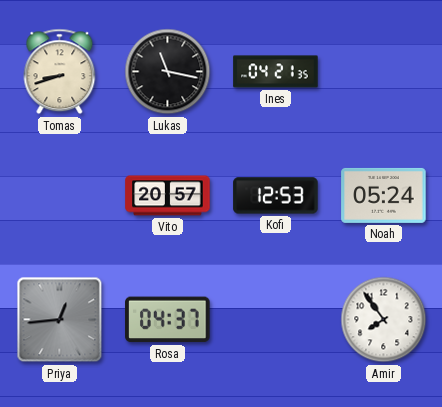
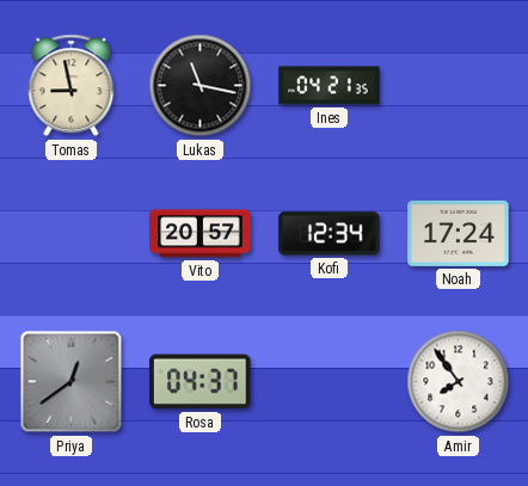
Tomas: 8:42 -> 8:58 (72, 86)
Kofi: 12:53 -> 12:34 (330, 234)
Noah: 05:24 -> 17:24 (459, 233)
Priya: 12:44 -> 12:39 (72, 382)
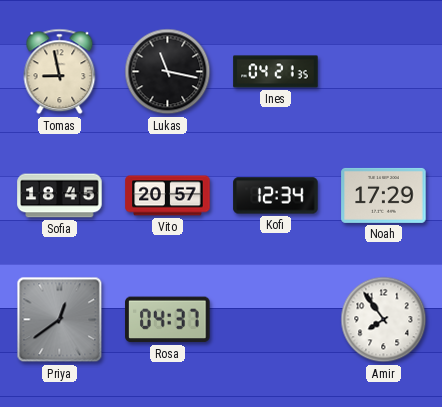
Sofia: none -> 18:45 (60, 196)
Noah: 17:24 -> 17:29 (384, 195)
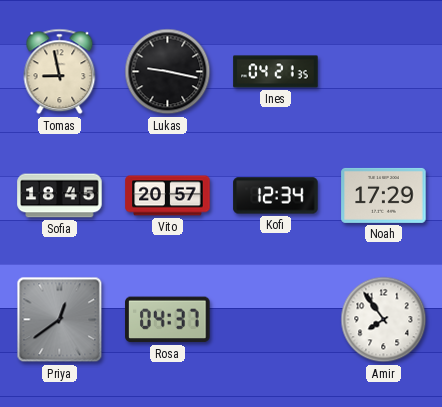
Lukas: 11:17 -> 9:17 (168, 72)
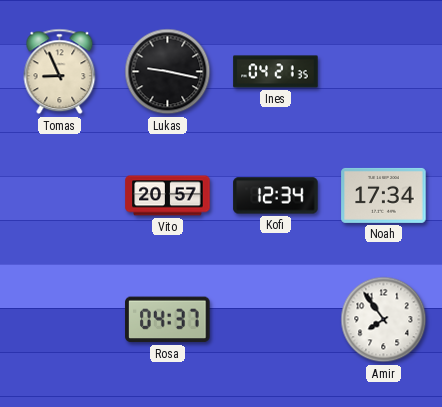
Tomas: 8:58 -> 8:56 (60, 72)
Sofia: 18:45 -> none (60, 196)
Noah: 17:29 -> 17:34 (384, 195)
Priya: 12:39 -> none (60, 320)
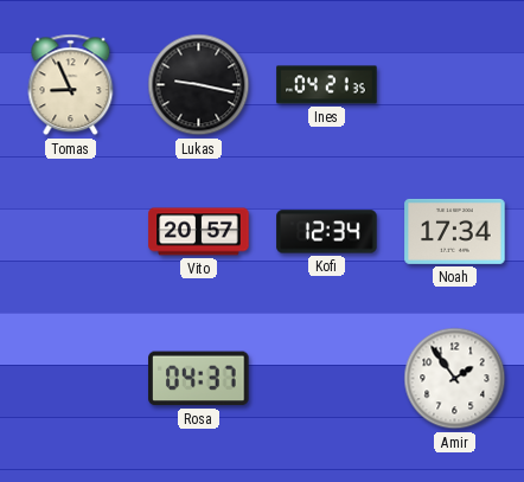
Amir: 7:54 -> 1:54 (455, 379)
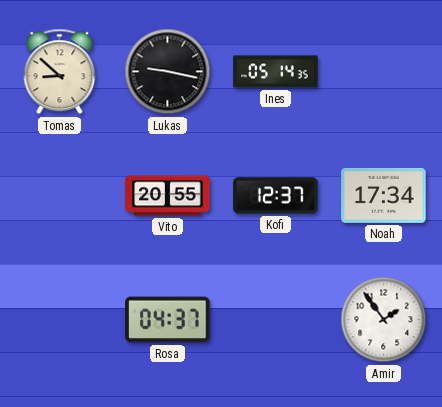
Tomas: 8:56 -> 8:52 (60, 72)
Ines: 04:21 -> 05:14 (276, 72)
Vito: 20:57 -> 20:55 (168, 196)
Kofi: 12:34 -> 12:37 (276, 196)
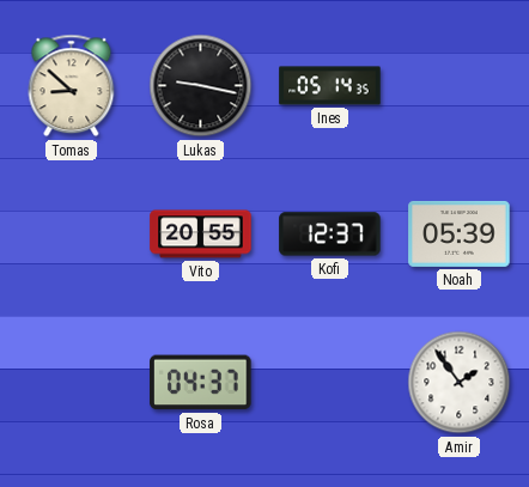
Noah: 17:34 -> 05:39 (460, 233)
